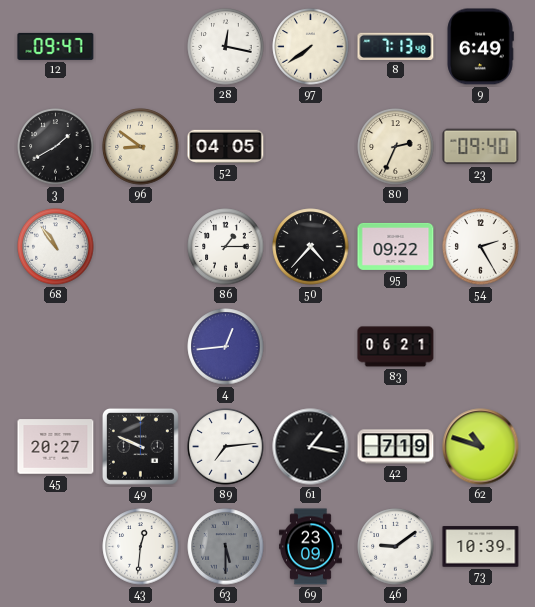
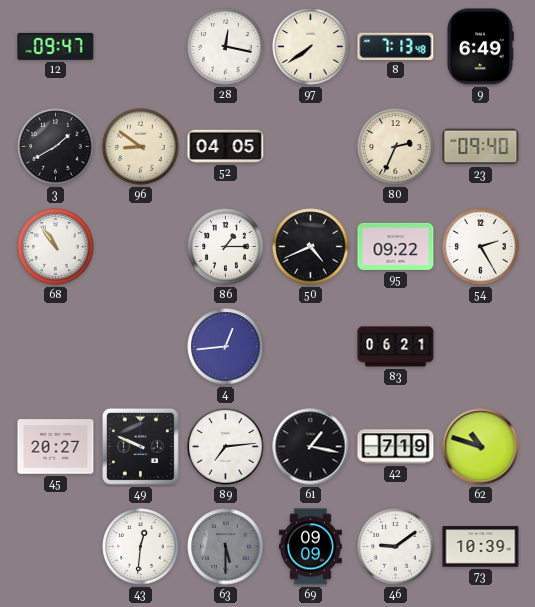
50: 4:37 -> 4:41 (311, 247)
69: 23:09 -> 09:09 (310, 547)
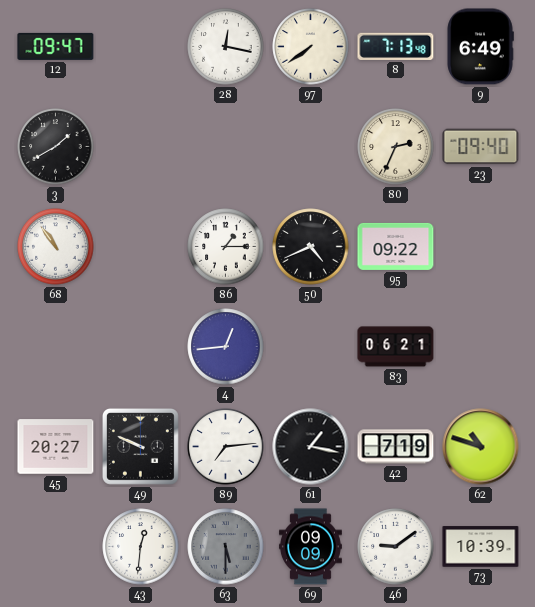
96: 8:51 -> none (141, 147)
52: 04:05 -> none (226, 146)
54: 2:25 -> none (481, 247)
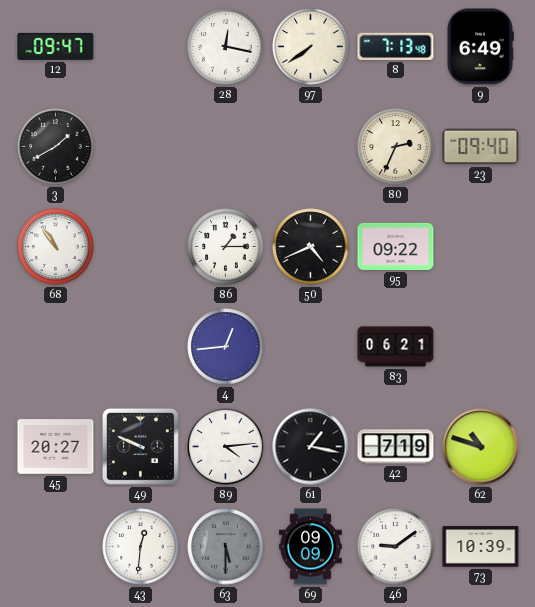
89: 7:14 -> 4:14 (226, 447)
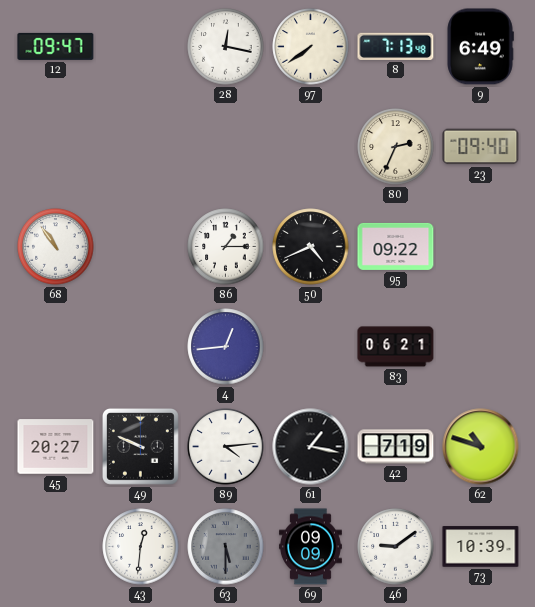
3: 1:40 -> none (56, 147)
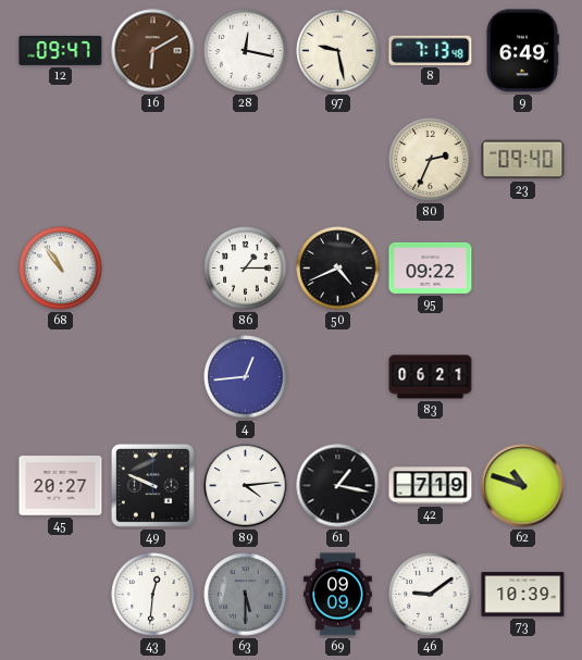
16: none -> 6:10 (153, 51)
97: 7:39 -> 9:28 (338, 51)
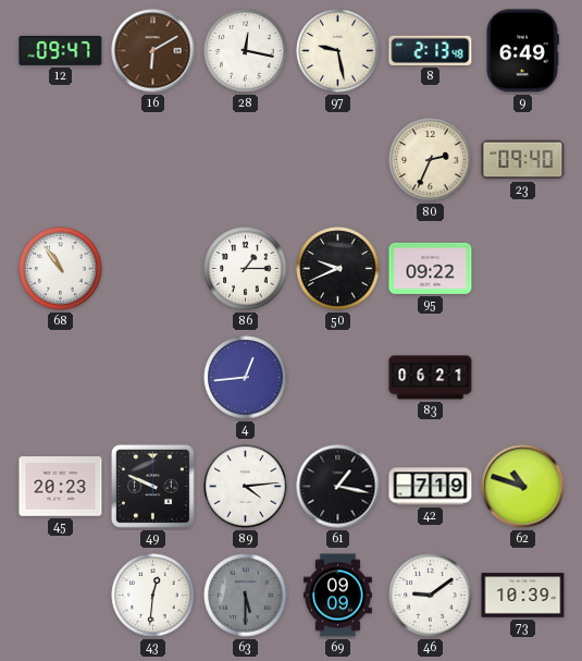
8: 7:13 -> 2:13 (431, 50)
50: 4:41 -> 9:41 (338, 269)
45: 20:27 -> 20:23 (61, 487)
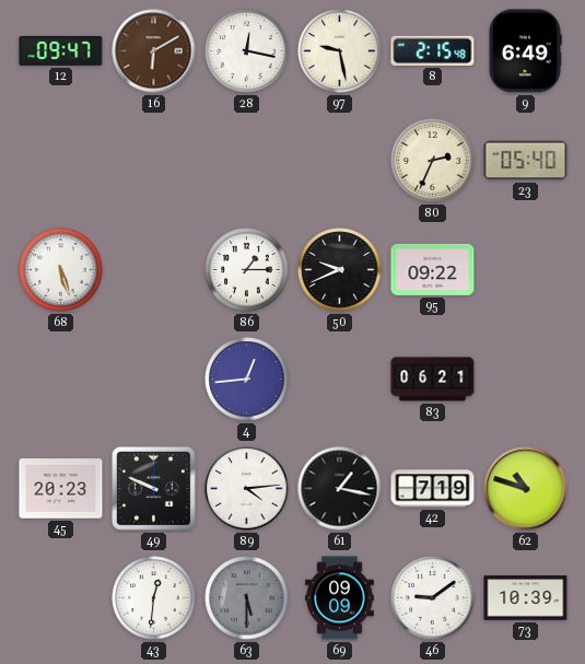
8: 2:13 -> 2:15 (433, 50)
23: 09:40 -> 05:40 (526, 161)
68: 10:54 -> 5:27 (61, 270)
